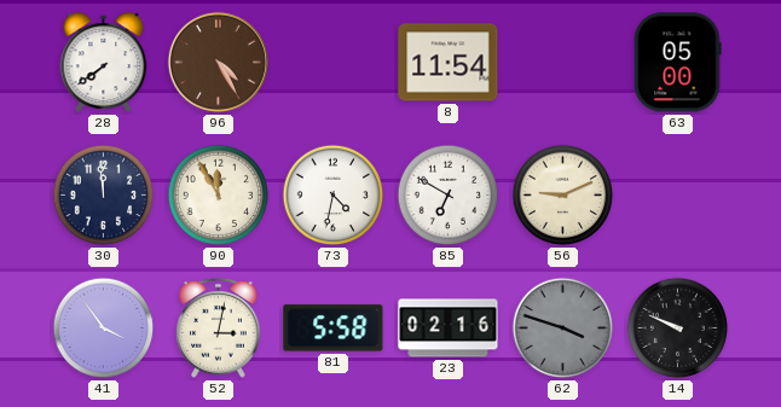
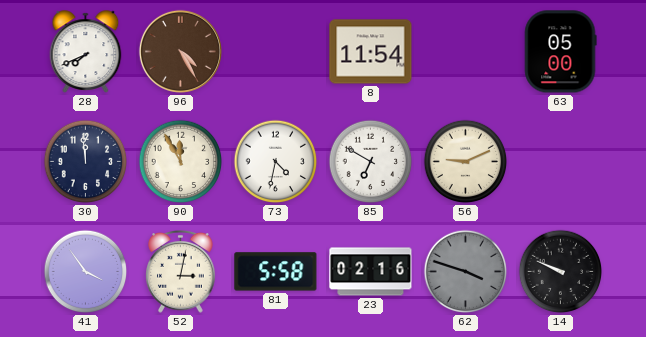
28: 7:39 -> 7:41 (86, 52)
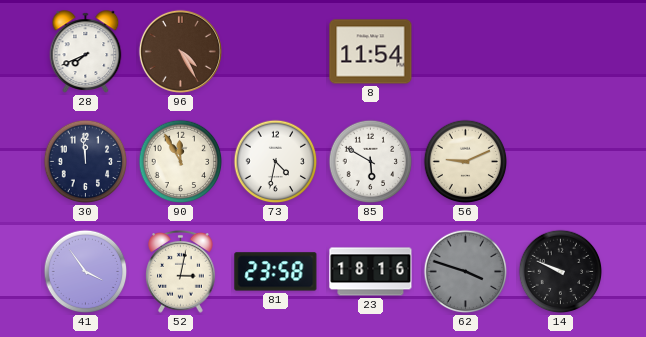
63: 05:00 -> none (561, 52)
85: 6:50 -> 5:50 (371, 162)
81: 5:58 -> 23:58 (276, 272)
23: 02:16 -> 18:16 (371, 272)
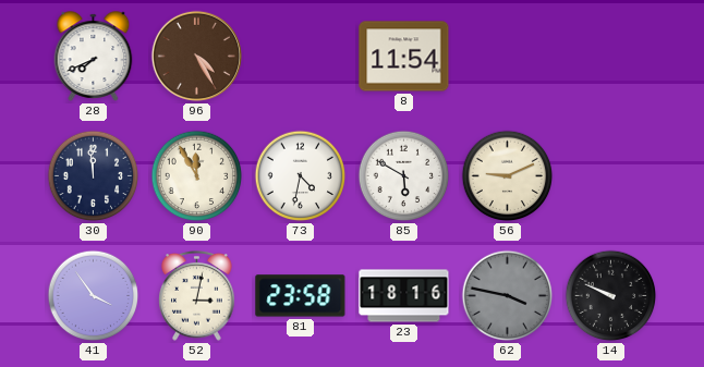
62: 3:48 -> 3:47 (508, 296)
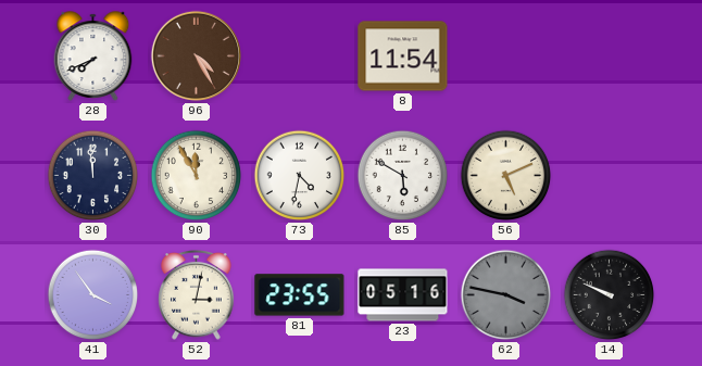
56: 9:11 -> 5:11 (506, 176)
81: 23:58 -> 23:55 (300, 295)
23: 18:16 -> 05:16 (403, 295)
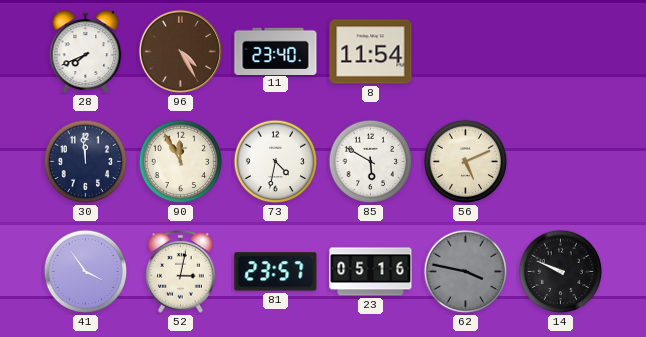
11: none -> 23:40 (276, 51)
81: 23:55 -> 23:57 (276, 272)
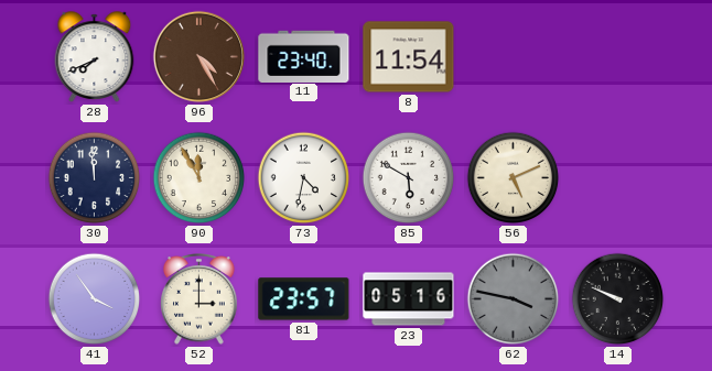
52: 3:02 -> 3:00 (199, 299)
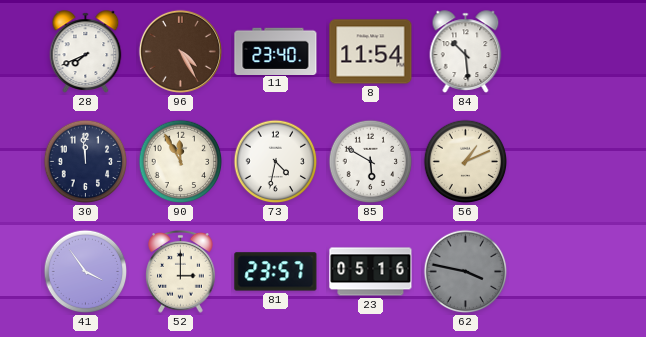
84: none -> 10:29 (466, 52)
56: 5:11 -> 1:11 (466, 162)
14: 9:49 -> none (618, 299)
